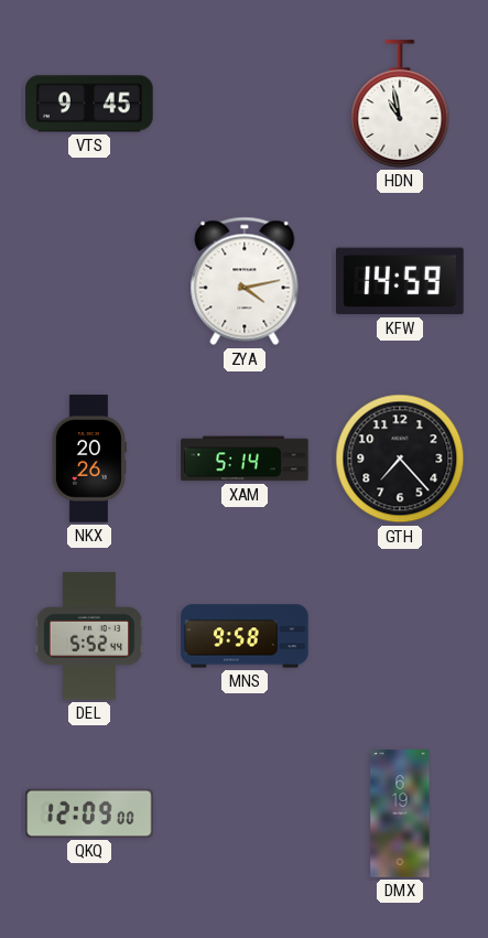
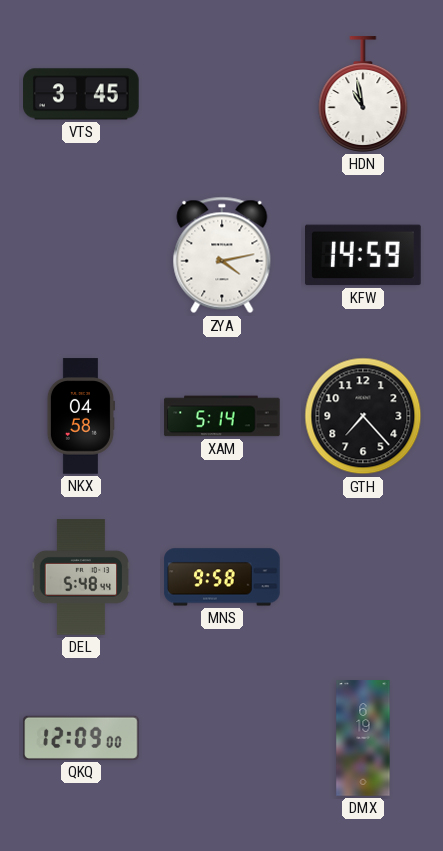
VTS: 9:45 -> 3:45 (81, 94)
NKX: 20:26 -> 04:58 (80, 416)
DEL: 5:52 -> 5:48 (81, 577)
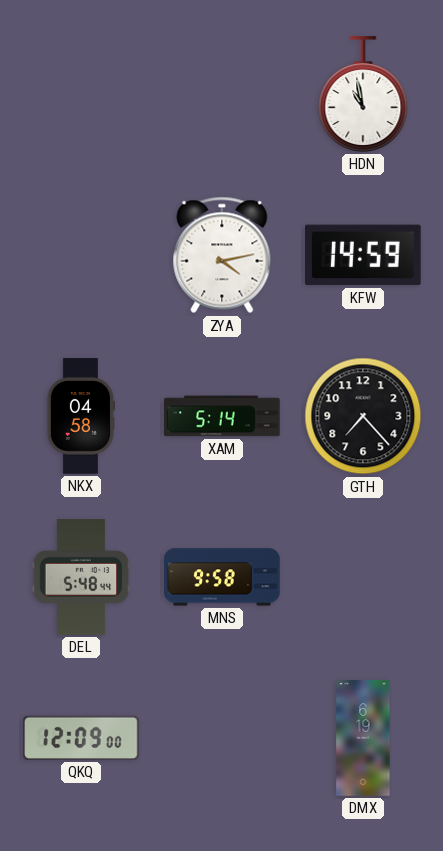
VTS: 3:45 -> none (81, 94)
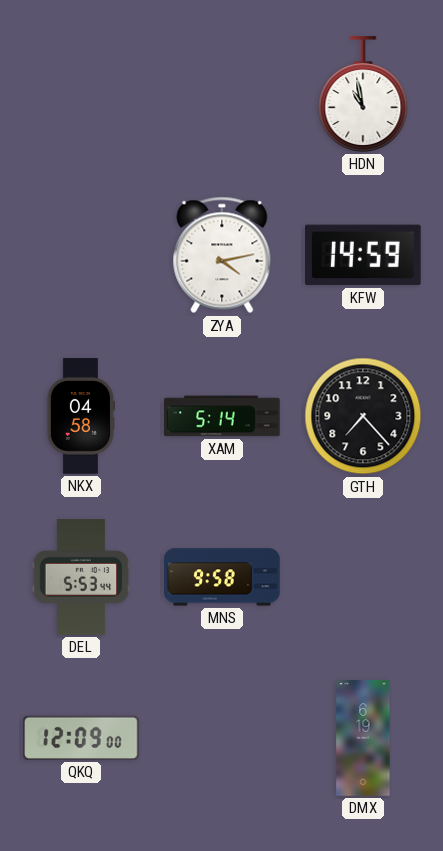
DEL: 5:48 -> 5:53 (81, 577)
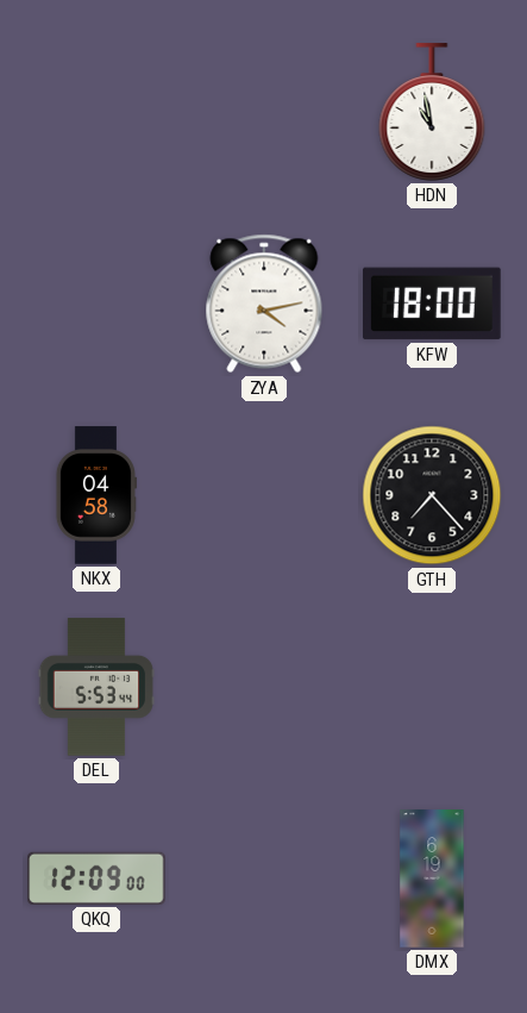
KFW: 14:59 -> 18:00 (432, 304)
XAM: 5:14 -> none (222, 416)
MNS: 9:58 -> none (222, 577)
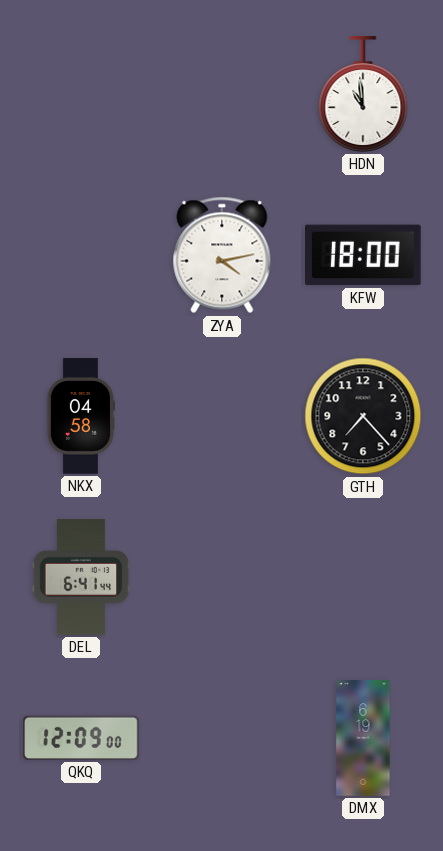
HDN: 10:58 -> 10:59 (363, 94)
DEL: 5:53 -> 6:41 (81, 577)
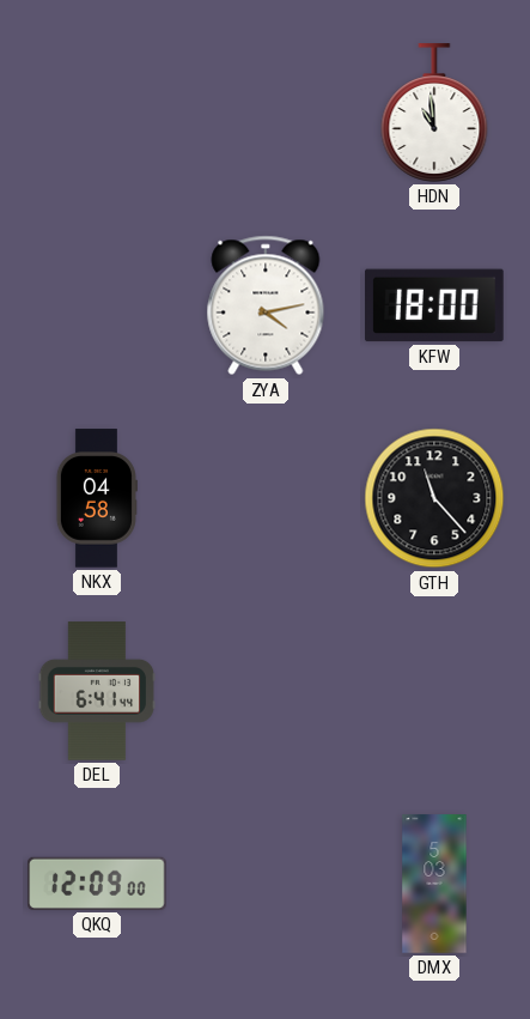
GTH: 7:23 -> 11:23 (434, 498)
DMX: 6:19 -> 5:03 (434, 884)
